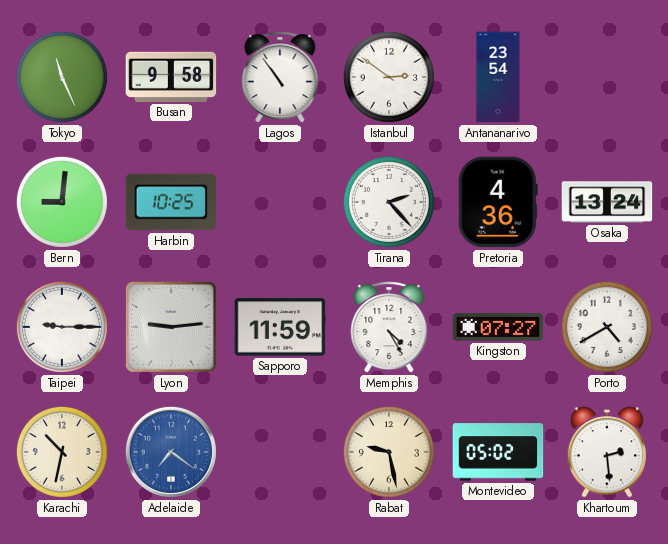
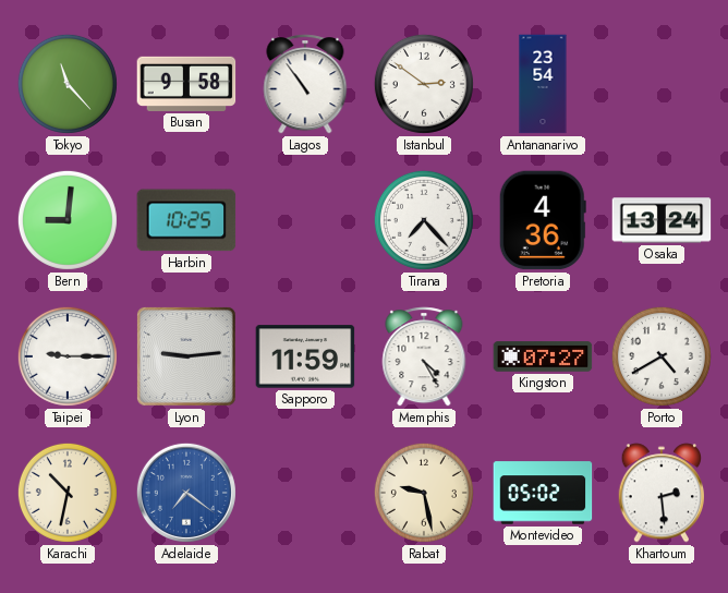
Tokyo: 11:26 -> 11:23 (68, 84)
Tirana: 2:23 -> 7:23 (424, 220)
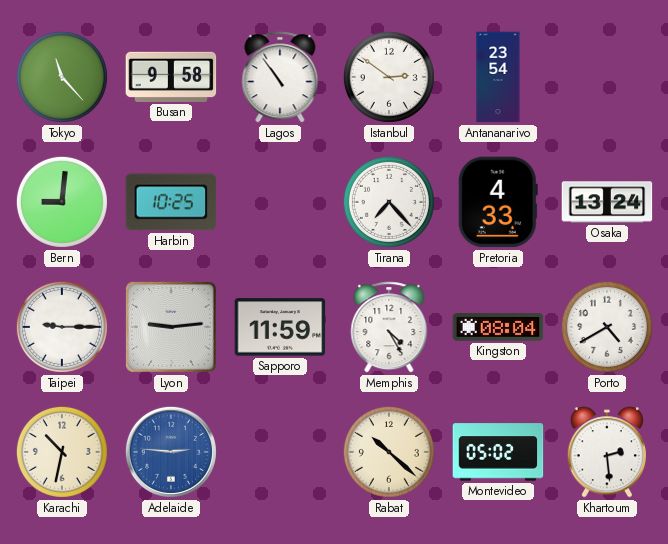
Pretoria: 4:36 -> 4:33 (498, 202)
Kingston: 07:27 -> 08:04 (498, 327)
Adelaide: 7:21 -> 2:46 (171, 452)
Rabat: 9:28 -> 10:22 (389, 452)
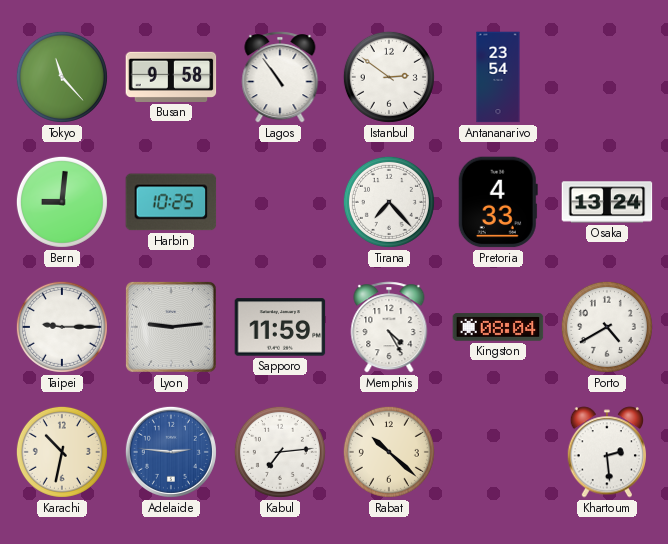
Kabul: none -> 7:14 (280, 452)
Montevideo: 05:02 -> none (498, 452)
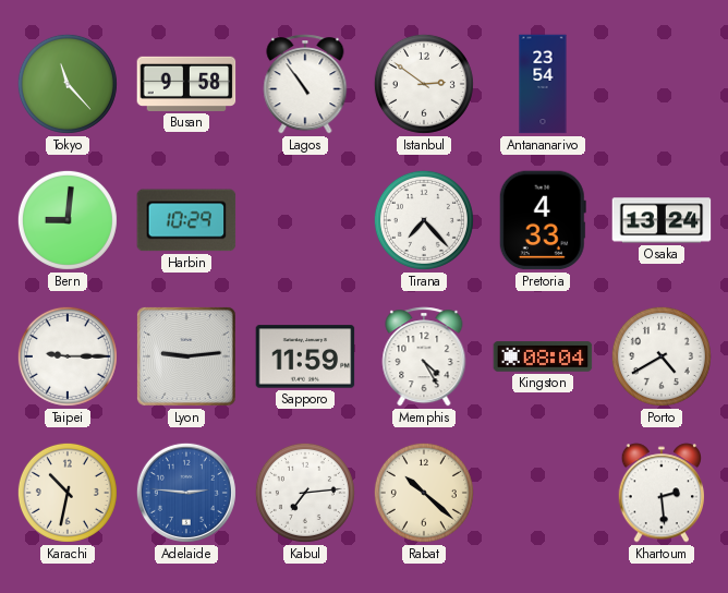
Harbin: 10:25 -> 10:29 (186, 220)
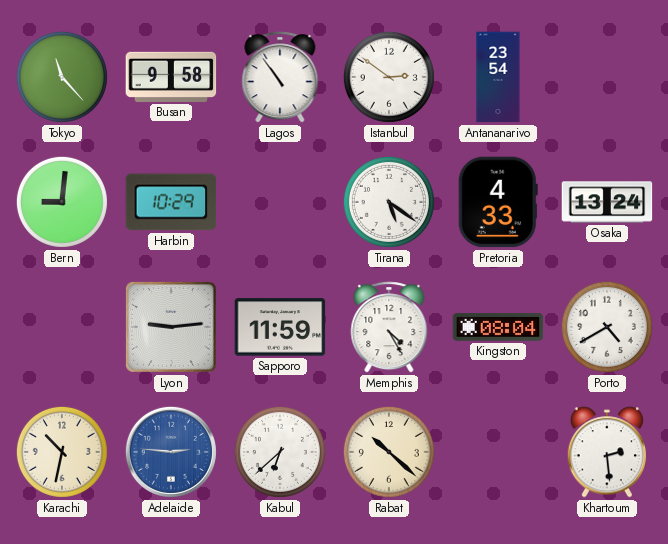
Tirana: 7:23 -> 5:21 (389, 202)
Taipei: 9:15 -> none (68, 356)
Kabul: 7:14 -> 6:38 (280, 452)
